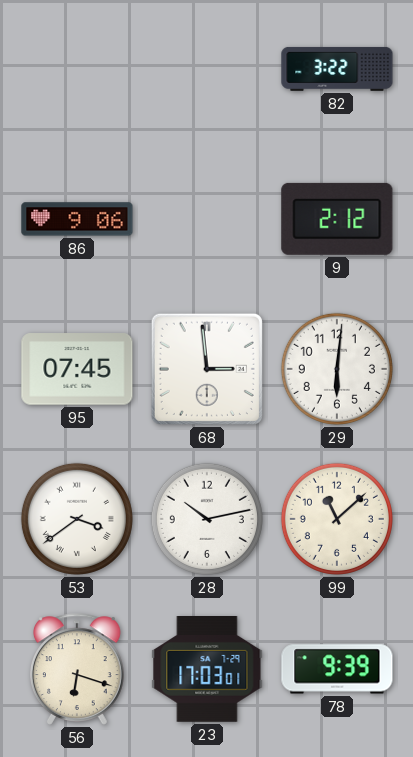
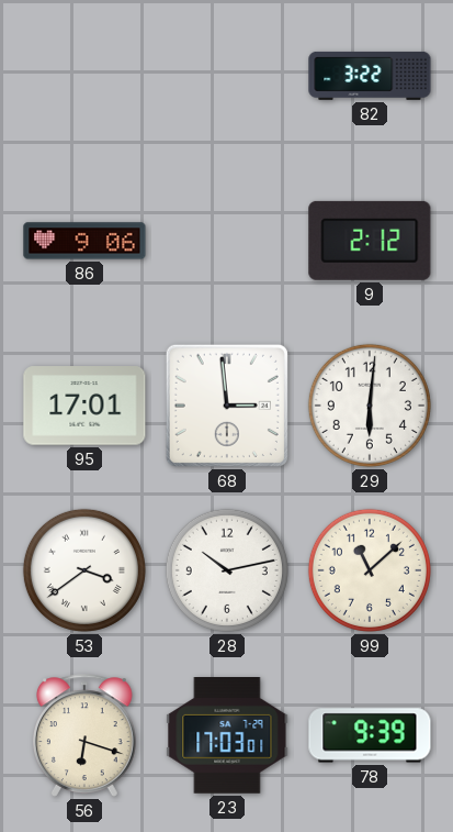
95: 07:45 -> 17:01 (84, 406)
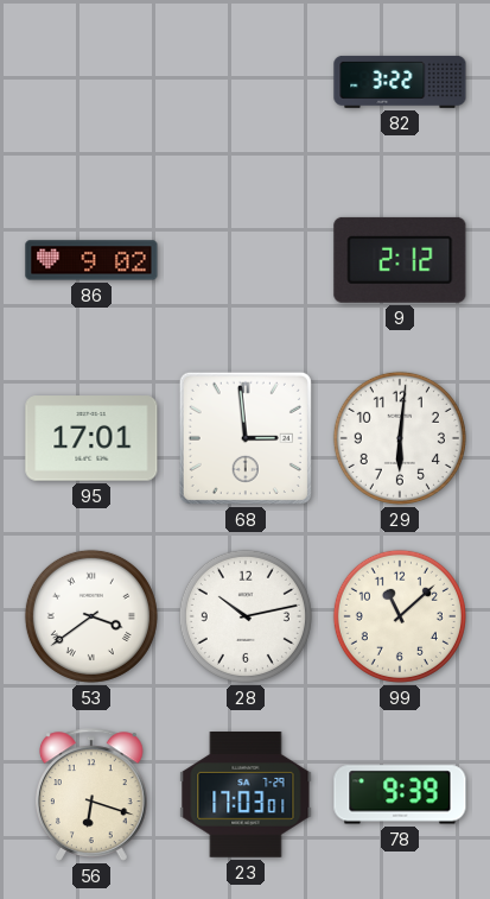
86: 9:06 -> 9:02 (91, 260)
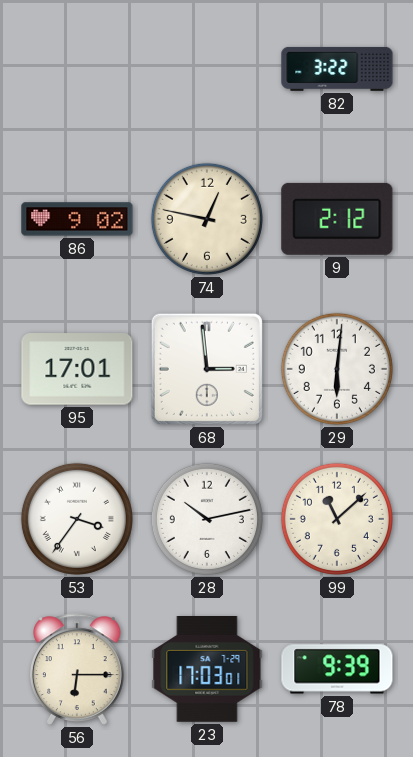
74: none -> 12:47 (207, 219)
53: 3:39 -> 3:36 (77, 519)
56: 6:18 -> 6:15 (78, 669)
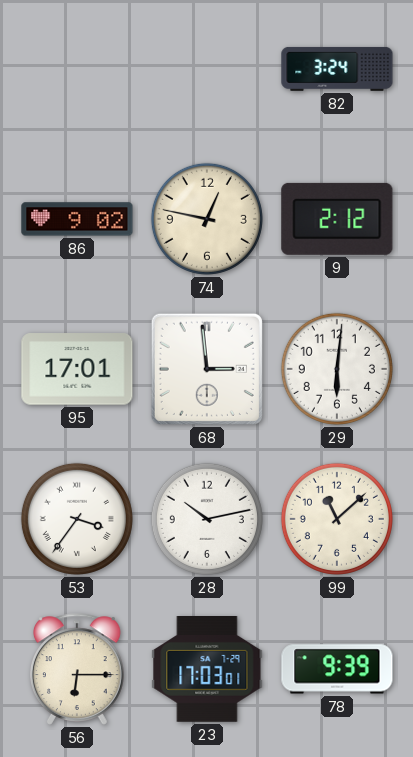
82: 3:22 -> 3:24 (337, 69)
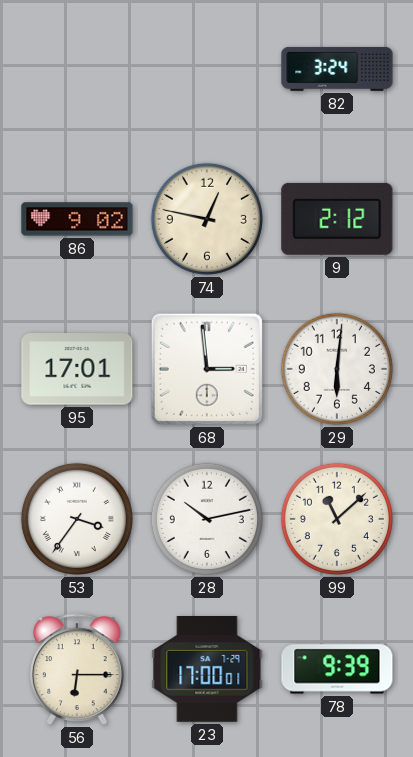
23: 17:03 -> 17:00 (207, 670)
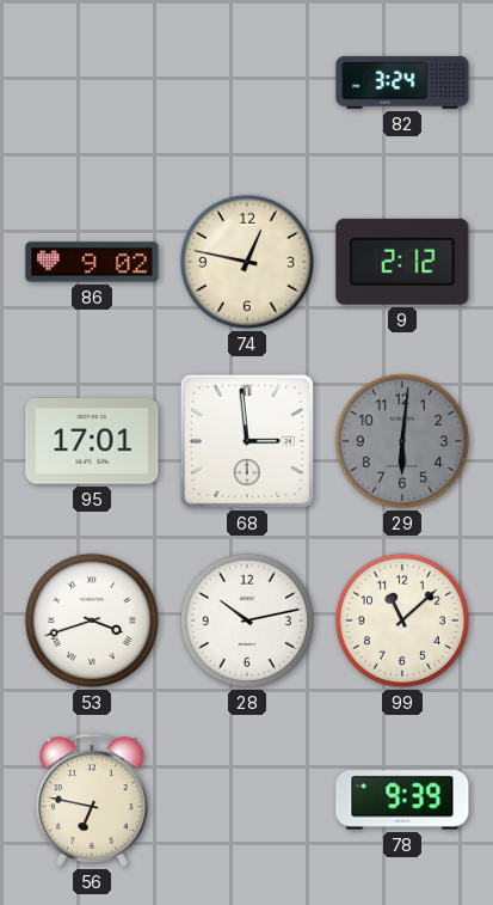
29 dial: white -> grey (402, 441)
53: 3:36 -> 3:42 (92, 620)
56: 6:15 -> 6:47 (93, 800)
23: 17:00 -> none (207, 670)
